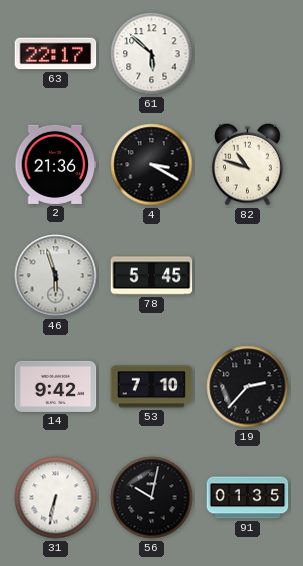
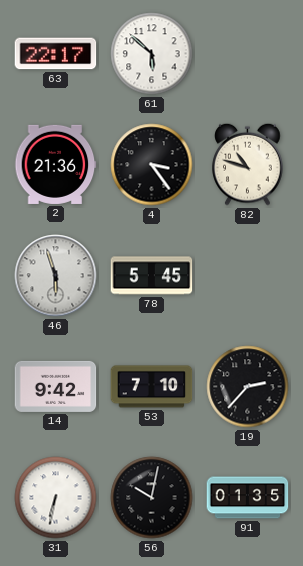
4: 3:20 -> 3:24 (152, 165)
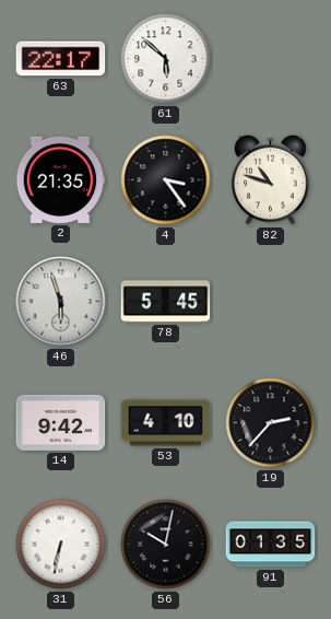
2: 21:36 -> 21:35 (61, 179)
53: 7:10 -> 4:10 (166, 423)
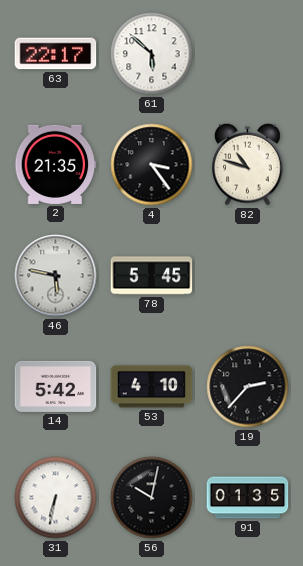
46: 5:57 -> 5:47 (56, 276)
14: 9:42 -> 5:42 (56, 386)
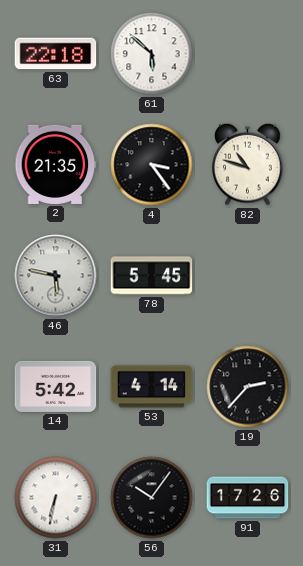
63: 22:17 -> 22:18 (56, 54)
53: 4:10 -> 4:14 (152, 387)
56: 10:02 -> 10:06 (152, 498)
91: 01:35 -> 17:26 (248, 498)
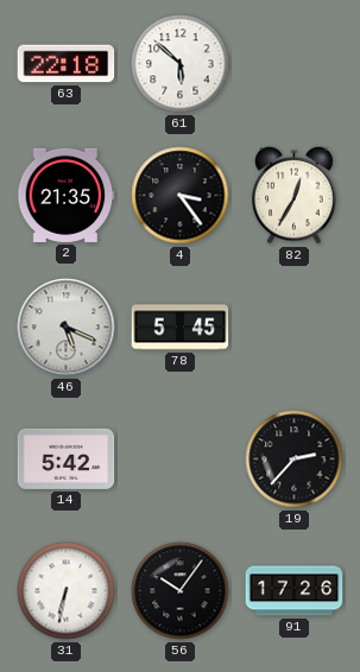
82: 10:48 -> 12:35 (295, 195)
46: 5:47 -> 5:19 (67, 328)
53: 4:14 -> none (152, 387)
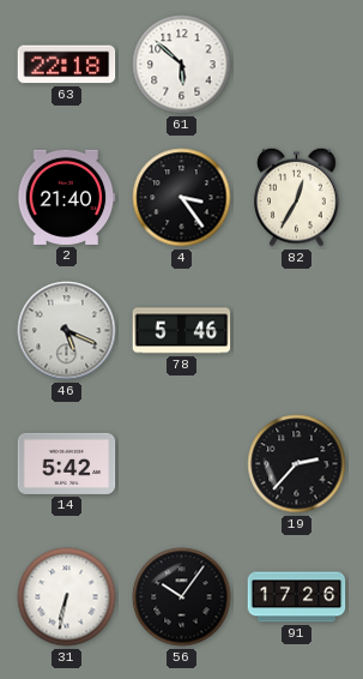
2: 21:35 -> 21:40 (67, 197)
78: 5:45 -> 5:46 (182, 331)
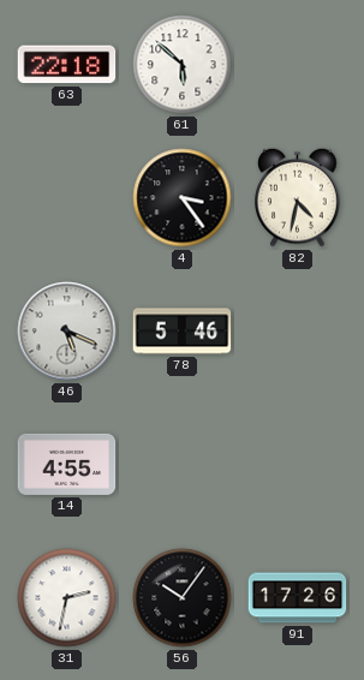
2: 21:40 -> none (67, 197)
82: 12:35 -> 4:32 (298, 197)
14: 5:42 -> 4:55 (67, 464)
19: 2:37 -> none (297, 464)
31: 6:32 -> 2:32 (67, 598)
